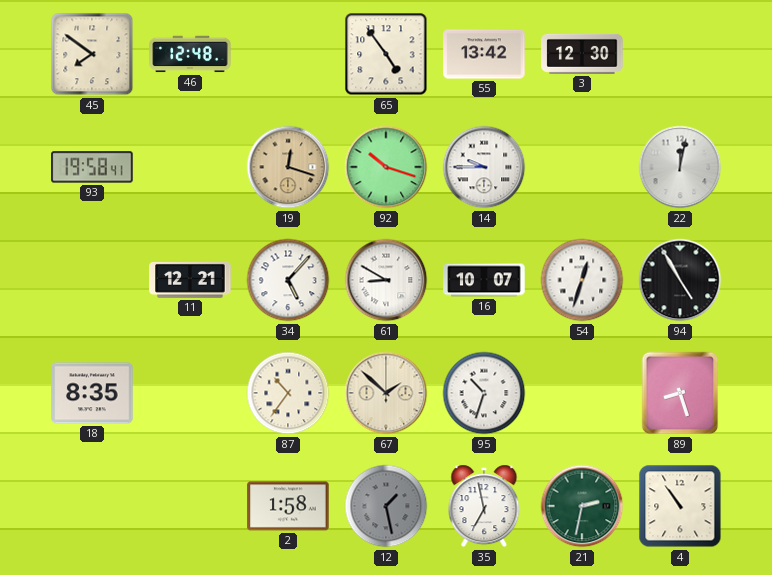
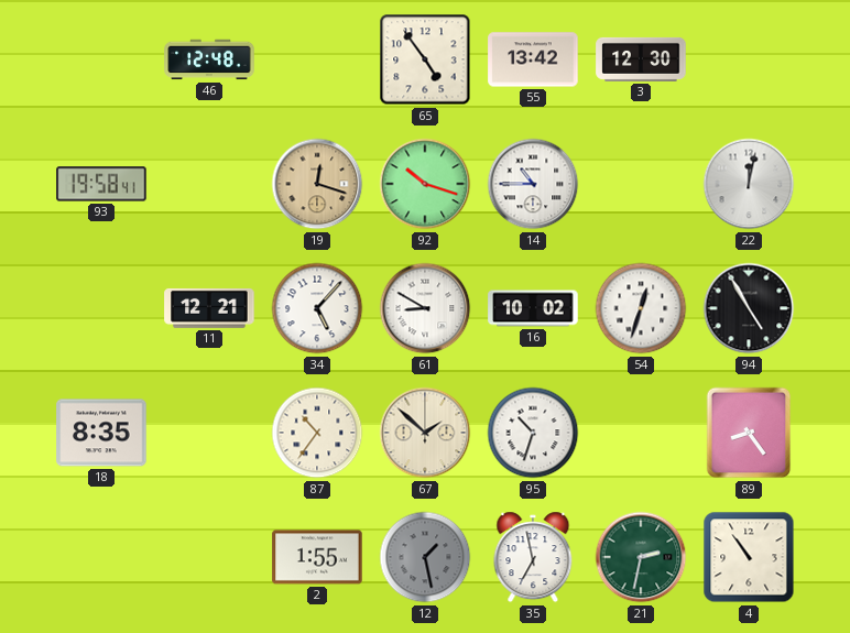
45: 7:51 -> none (92, 54)
14: 9:45 -> 10:45 (533, 184)
16: 10:07 -> 10:02 (533, 308)
89: 8:27 -> 8:24 (749, 433)
2: 1:58 -> 1:55 (317, 557)
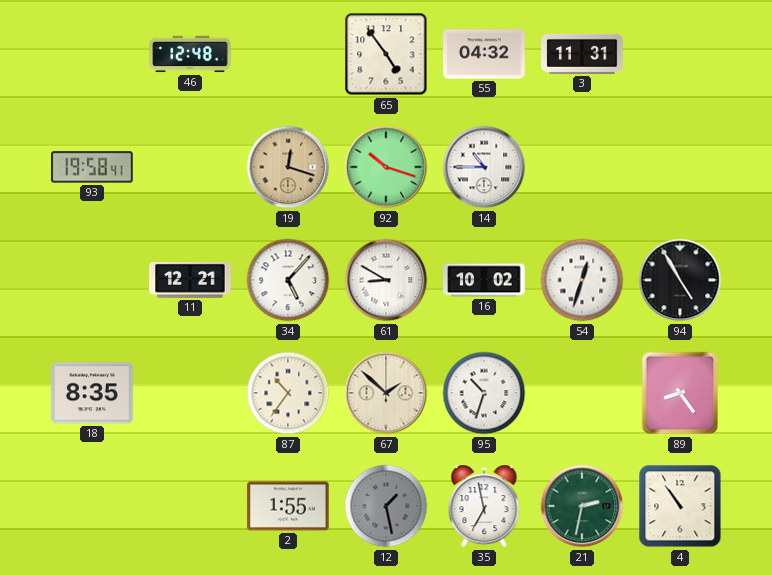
55: 13:42 -> 04:32 (484, 54)
3: 12:30 -> 11:31 (582, 54)
22: 12:02 -> none (749, 184)
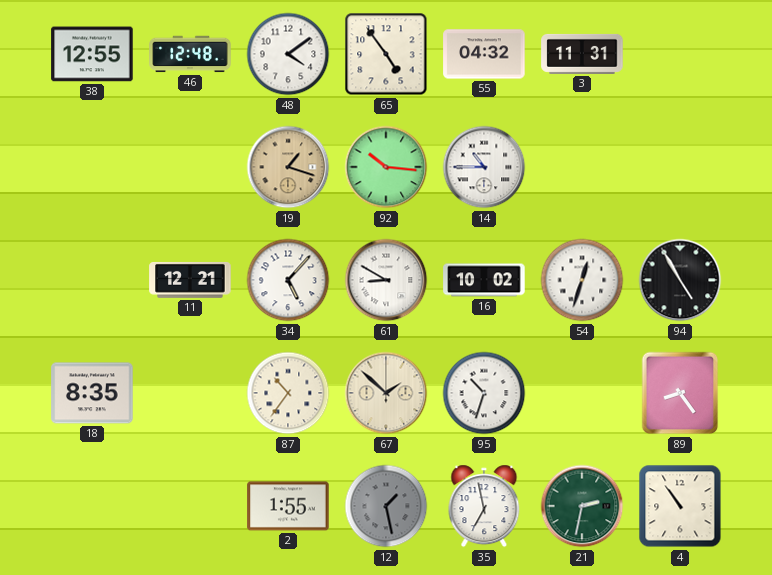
38: none -> 12:55 (92, 54)
48: none -> 4:09 (288, 54)
93: 19:58 -> none (92, 167)
19: 12:18 -> 1:18 (288, 167)
92: 10:18 -> 10:16 (386, 167)
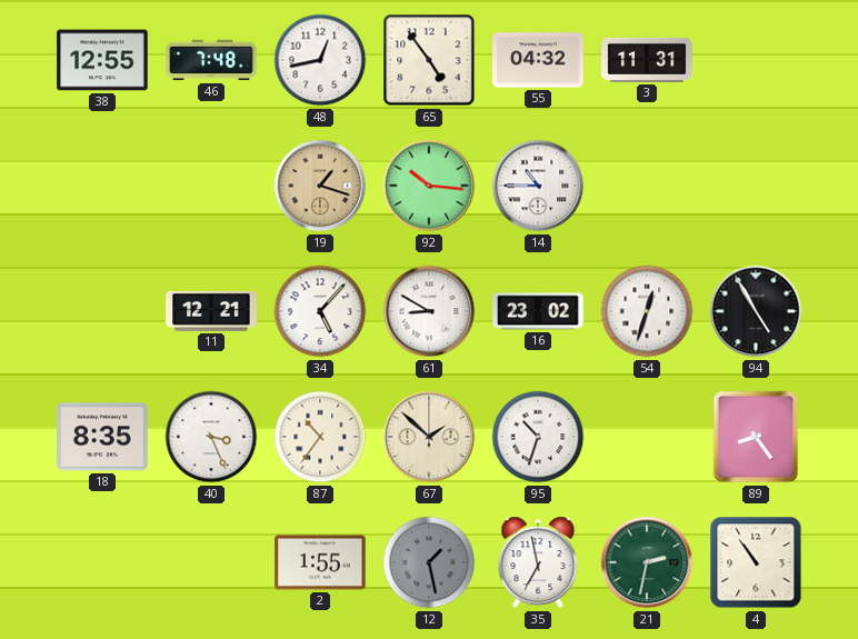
46: 12:48 -> 7:48 (211, 60)
48: 4:09 -> 12:43 (320, 60)
16: 10:02 -> 23:02 (538, 311)
40: none -> 3:26 (211, 437)
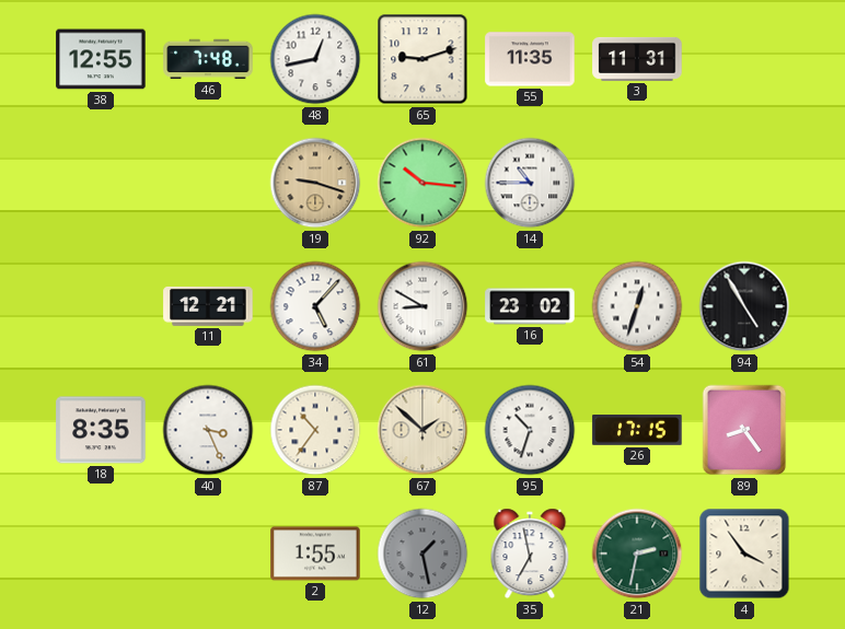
65: 4:54 -> 9:12 (422, 59)
55: 04:32 -> 11:35 (530, 59)
19: 1:18 -> 9:18 (315, 183)
26: none -> 17:15 (637, 431)
4: 10:54 -> 3:54 (744, 554)
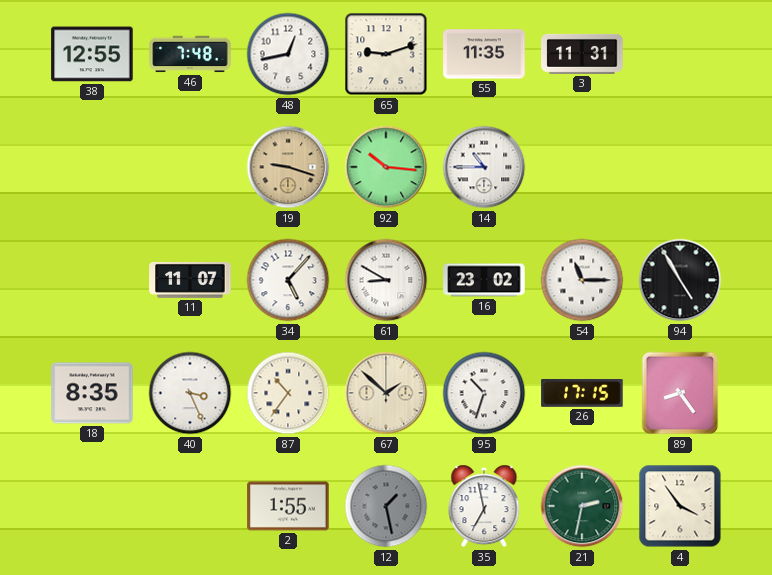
11: 12:21 -> 11:07 (190, 280)
54: 12:33 -> 11:15 (582, 280)
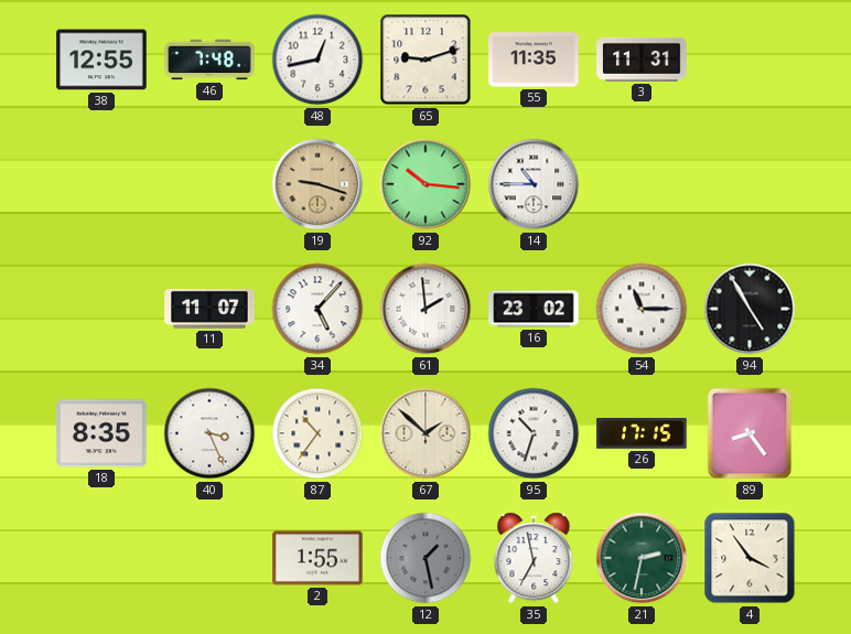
61: 8:50 -> 1:59 (425, 309)
